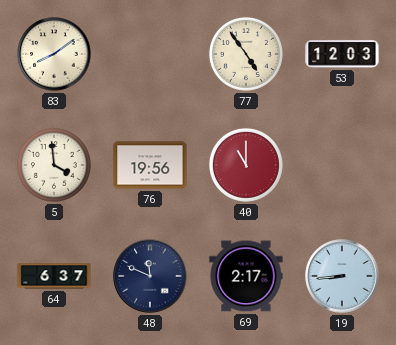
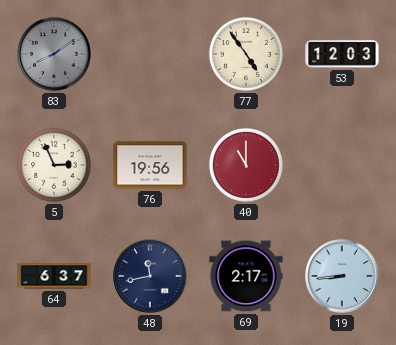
83 dial: cream -> grey (54, 54)
5: 3:59 -> 2:56 (54, 165)
48: 11:49 -> 11:43 (150, 276)
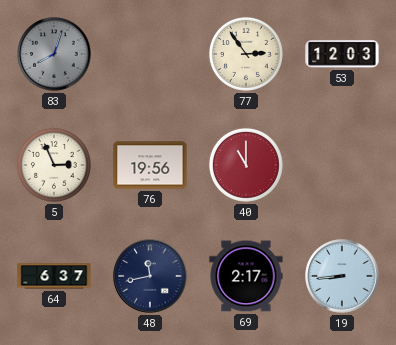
83: 8:09 -> 8:03 (54, 54)
77: 4:54 -> 2:54 (246, 54)
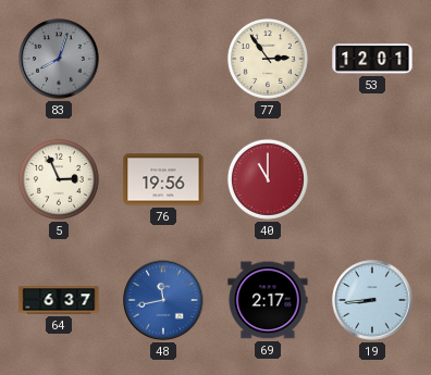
53: 12:03 -> 12:01 (372, 59)
48 dial: navy -> blue (163, 300)
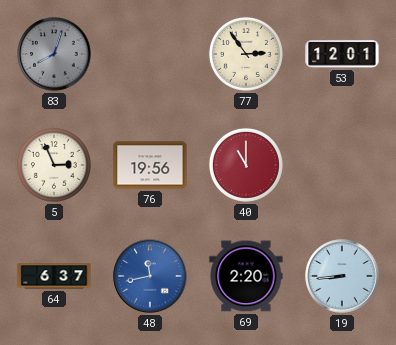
69: 2:17 -> 2:20 (246, 276)
